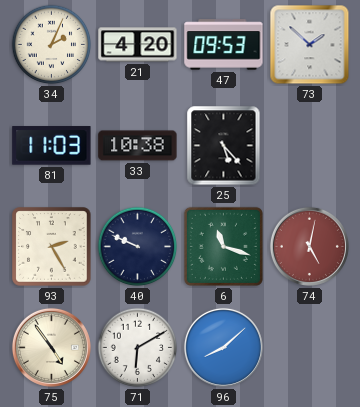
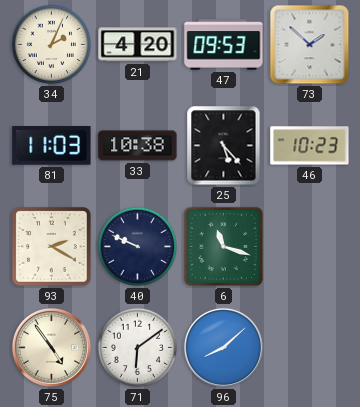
46: none -> 10:23 (310, 146)
93: 2:25 -> 2:20 (52, 247)
74: 5:02 -> none (309, 246)
71: 6:10 -> 6:09 (138, 348)
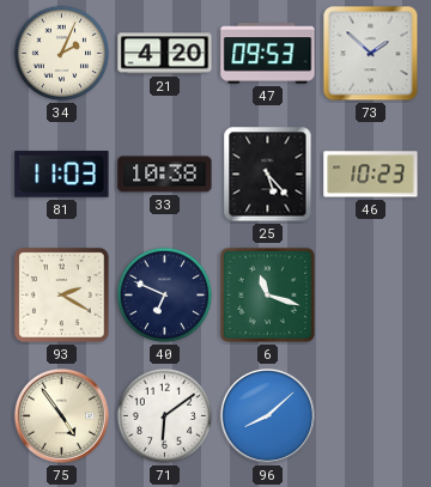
40: 9:49 -> 6:49 (165, 296)
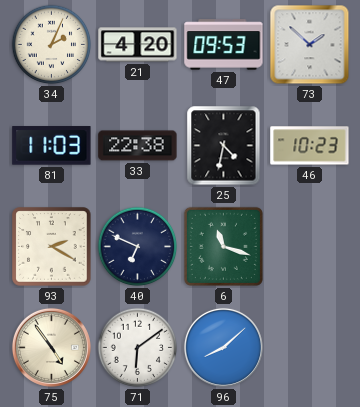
33: 10:38 -> 22:38 (138, 146)
25: 5:23 -> 4:32 (224, 146)
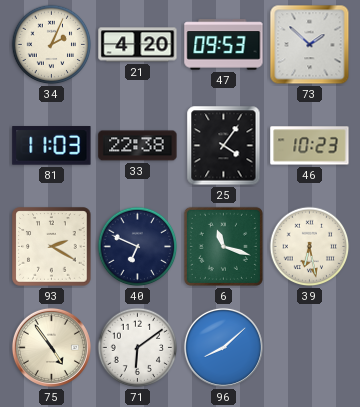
25: 4:32 -> 4:06 (224, 146)
39: none -> 6:28 (310, 247)
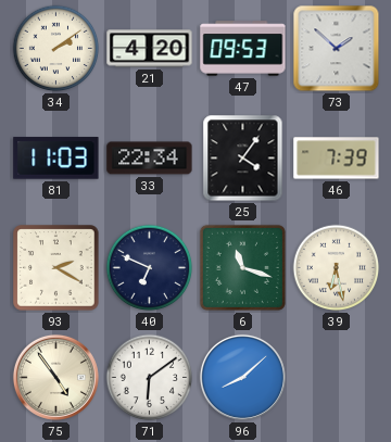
34: 2:04 -> 2:09 (56, 49)
33: 22:38 -> 22:34 (150, 159)
46: 10:23 -> 7:39 (337, 159)
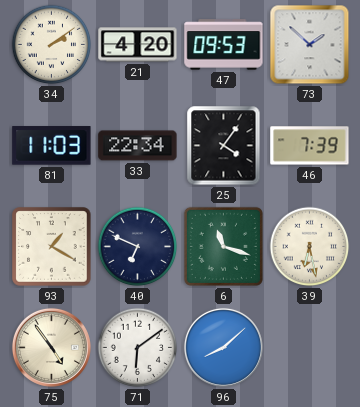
93: 2:20 -> 1:20 (52, 247)
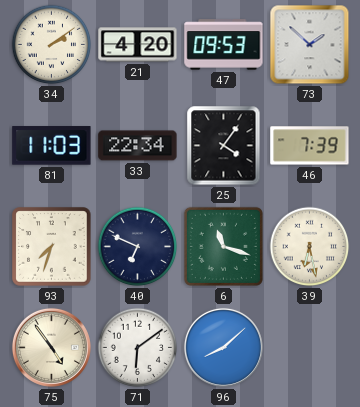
93: 1:20 -> 7:33 (52, 247)
